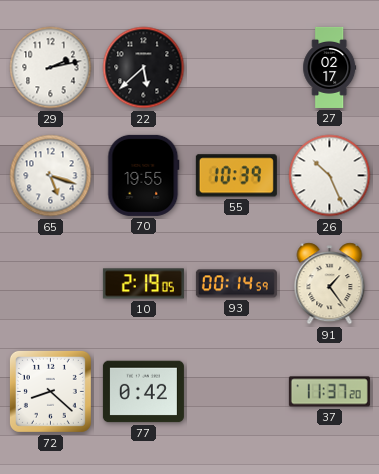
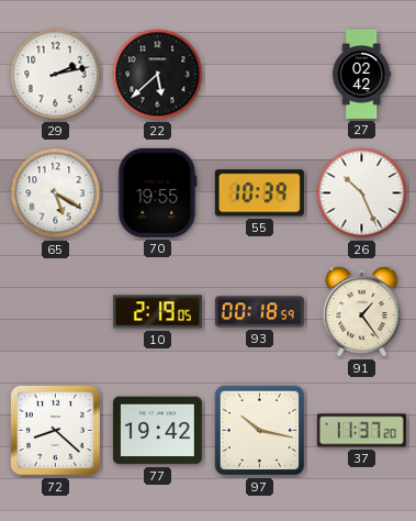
27: 02:17 -> 02:42 (362, 74)
65: 5:18 -> 5:20 (56, 193)
93: 00:14 -> 00:18 (259, 312)
77: 0:42 -> 19:42 (157, 431)
97: none -> 10:17 (260, 431)
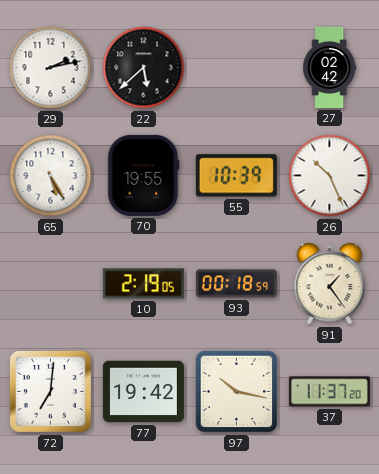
65: 5:20 -> 5:25 (51, 176)
72: 8:22 -> 7:01 (50, 391)
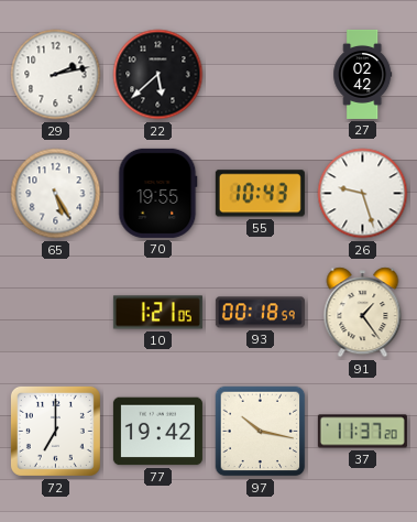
55: 10:39 -> 10:43 (260, 194)
26: 10:26 -> 9:27 (363, 194)
10: 2:19 -> 1:21 (157, 313)
72: 7:01 -> 7:00 (55, 431)
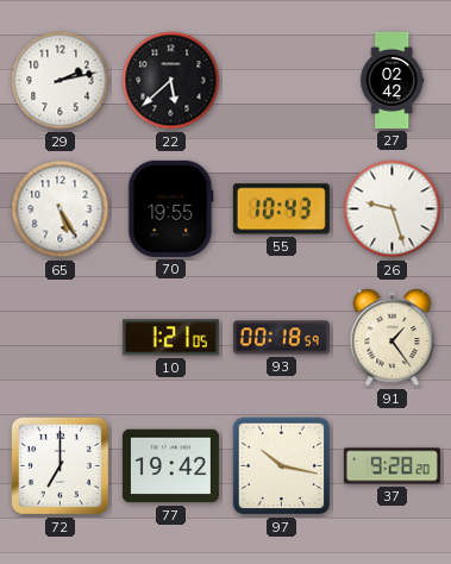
37: 11:37 -> 9:28 (392, 466)
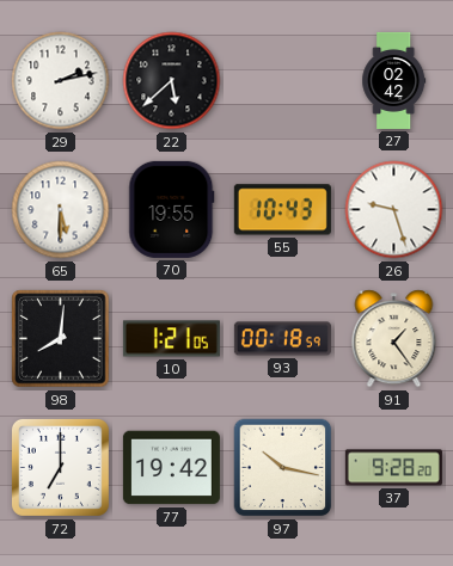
65: 5:25 -> 5:30 (61, 210)
98: none -> 8:01 (61, 339)
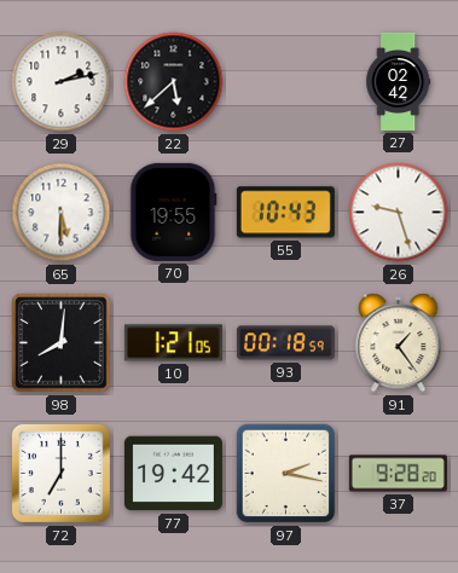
97: 10:17 -> 2:17 (286, 474)
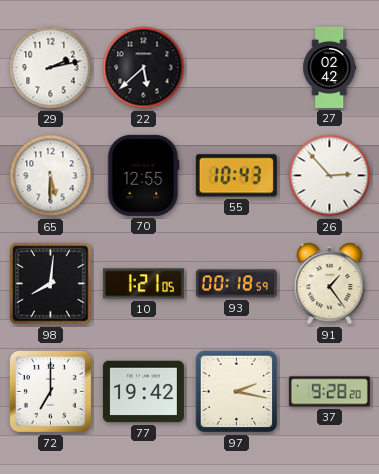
70: 19:55 -> 12:55 (144, 175)
26: 9:27 -> 2:53 (330, 176)
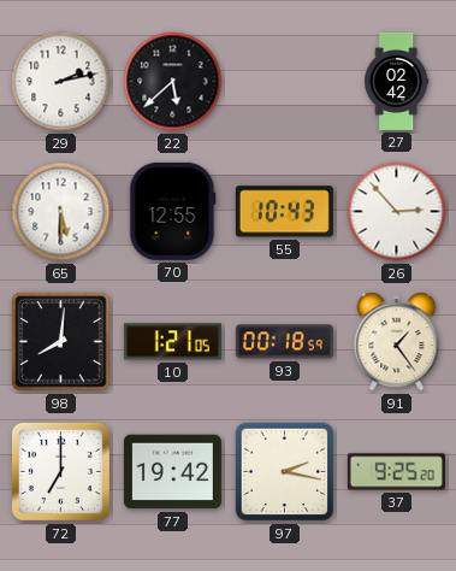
37: 9:28 -> 9:25 (396, 472)
